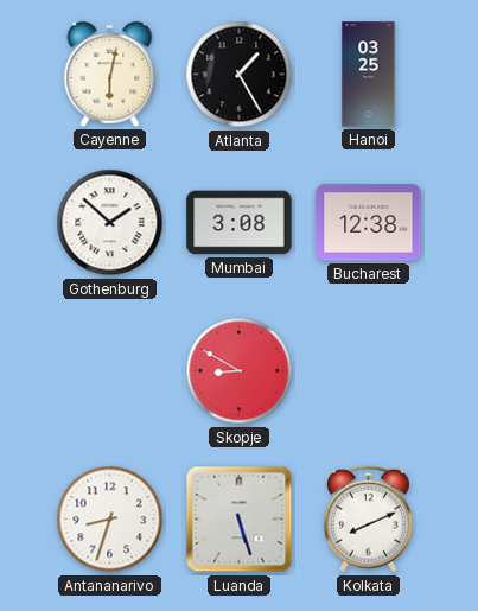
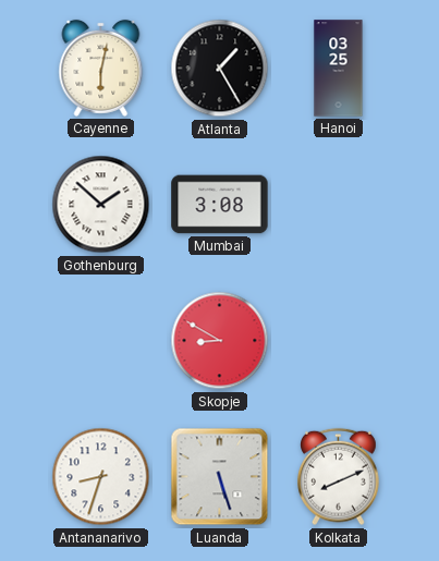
Bucharest: 12:38 -> none (369, 223)
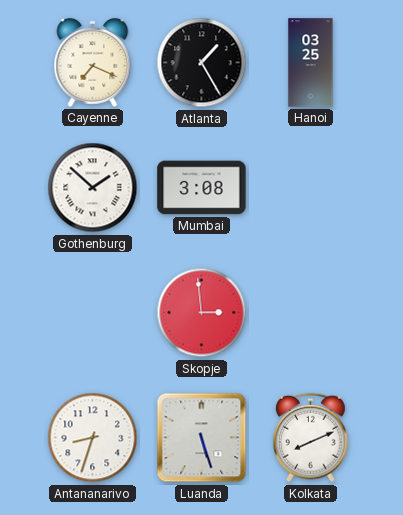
Cayenne: 6:02 -> 7:19 (93, 62)
Skopje: 8:50 -> 2:59 (202, 313)
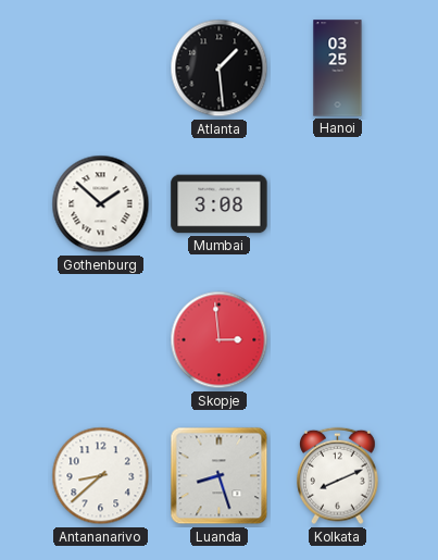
Cayenne: 7:19 -> none (93, 62)
Atlanta: 1:25 -> 1:29 (220, 69)
Antananarivo: 8:33 -> 8:38 (101, 476)
Luanda: 5:27 -> 8:27 (220, 476)
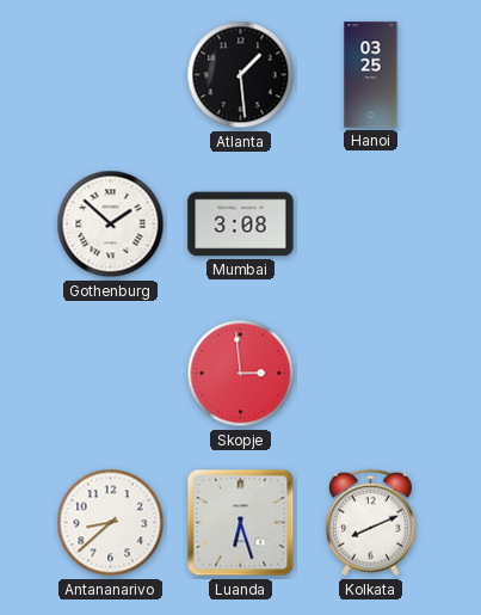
Luanda: 8:27 -> 6:27 (241, 523)
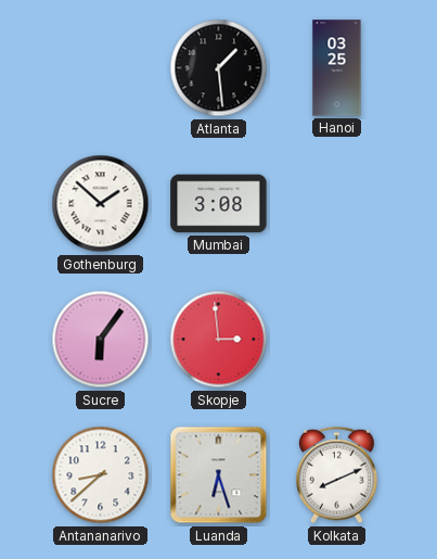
Sucre: none -> 6:06 (101, 340)
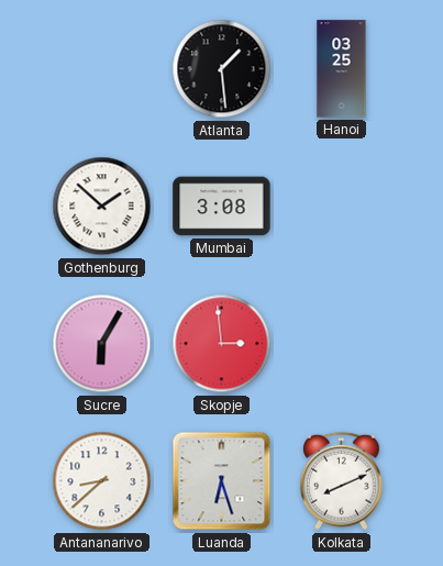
Sucre: 6:06 -> 6:05 (102, 344)
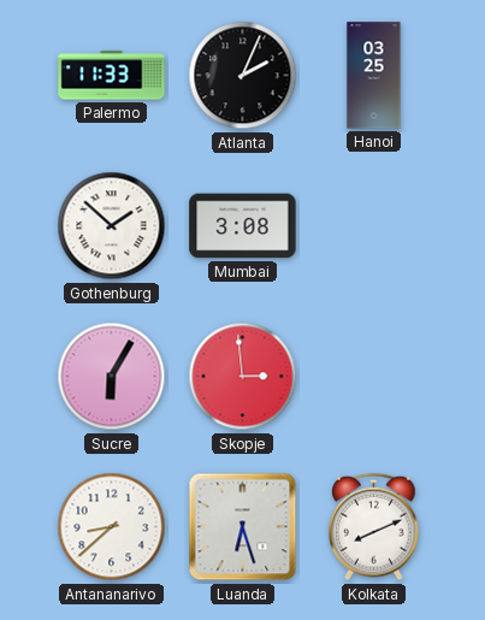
Palermo: none -> 11:33 (112, 76)
Atlanta: 1:29 -> 2:04 (243, 76)
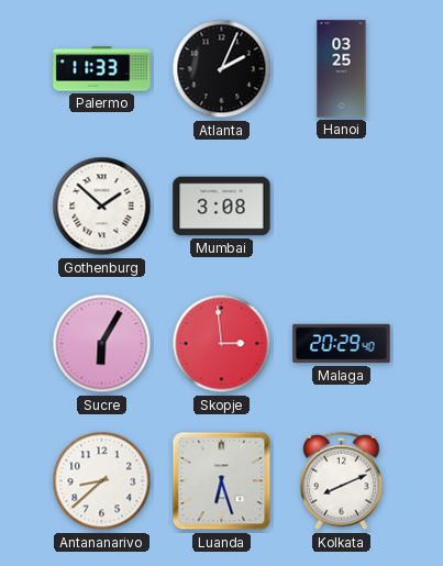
Malaga: none -> 20:29 (342, 344)
